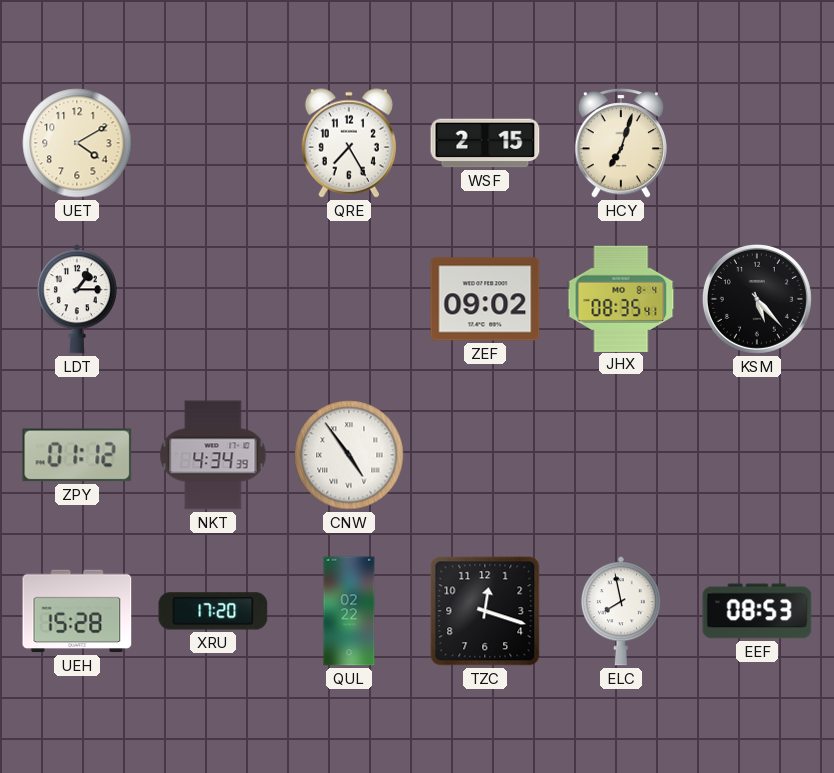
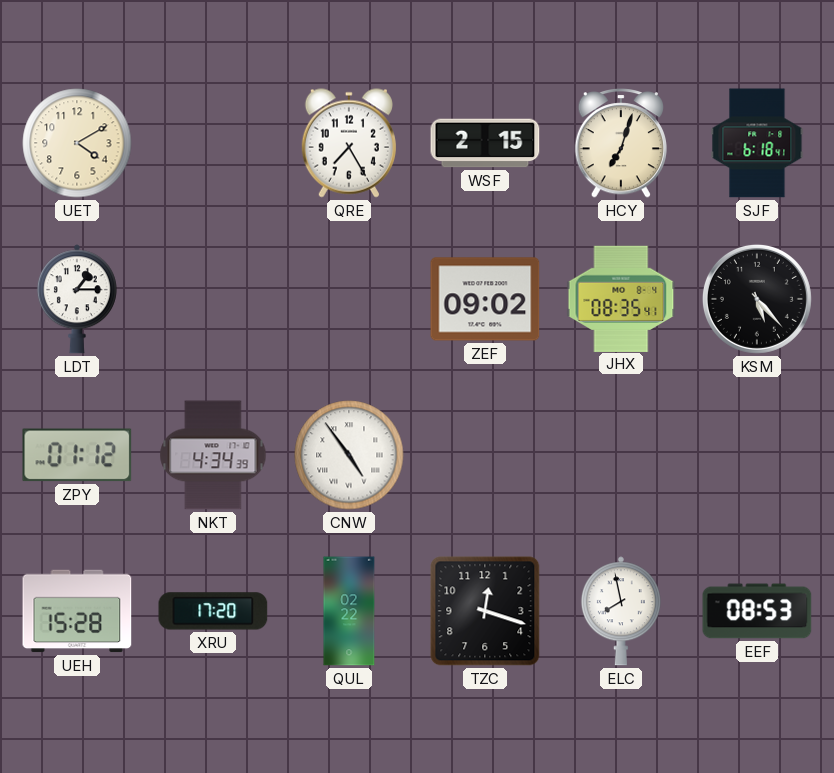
SJF: none -> 6:18 (757, 143)
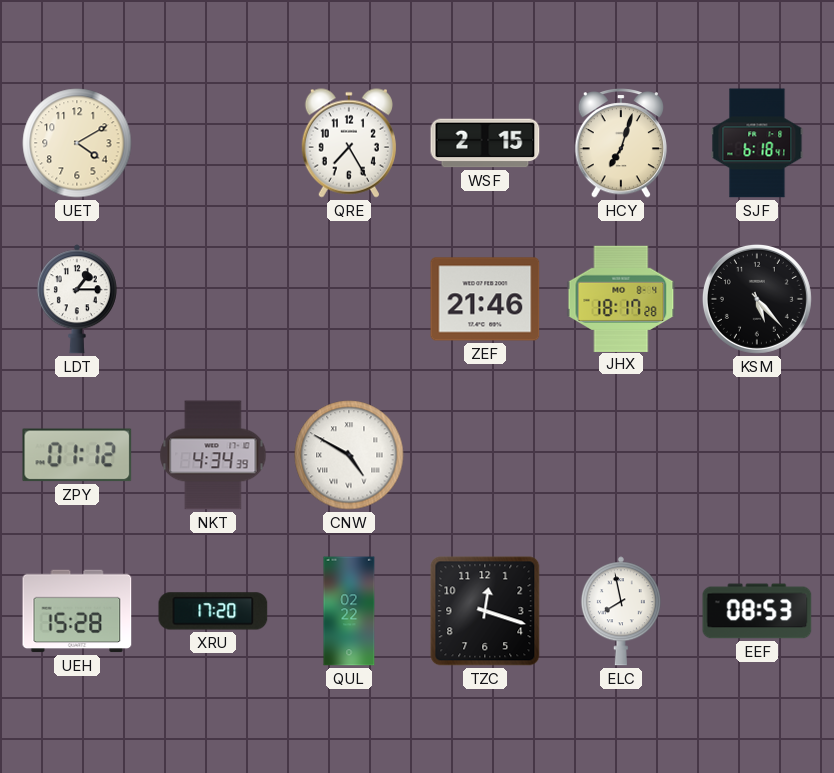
ZEF: 09:02 -> 21:46 (485, 299)
JHX: 08:35 -> 18:17 (621, 298)
CNW: 4:54 -> 4:50 (349, 455)
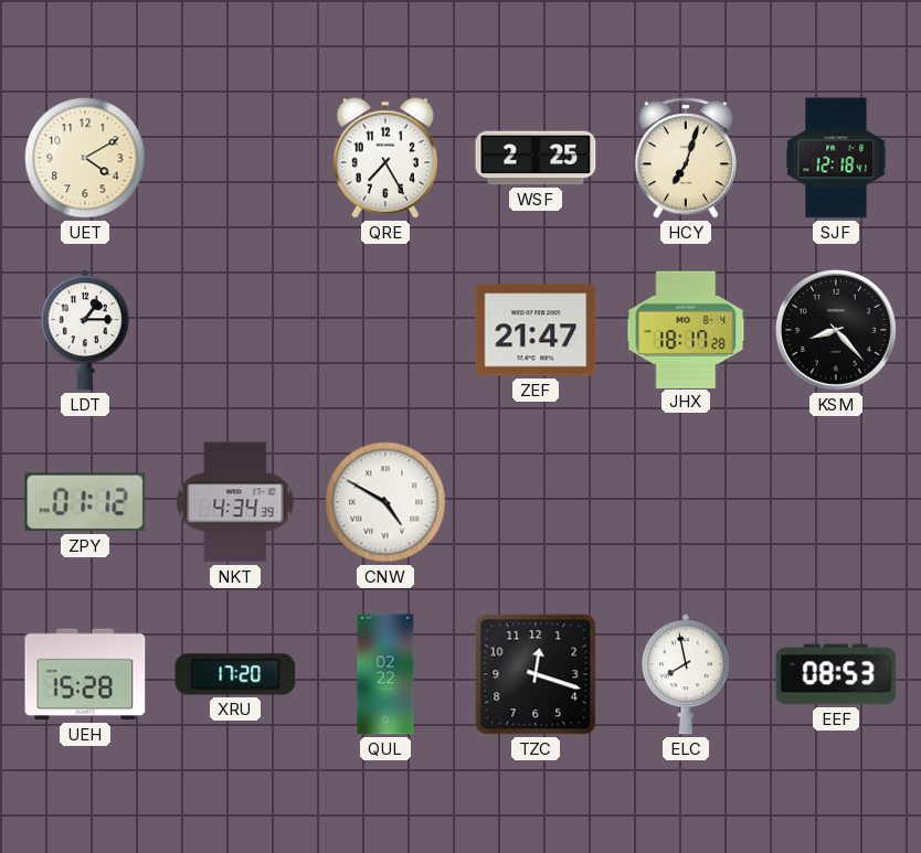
WSF: 2:15 -> 2:25 (536, 158)
SJF: 6:18 -> 12:18 (836, 158)
ZEF: 21:46 -> 21:47 (536, 330)
KSM: 5:23 -> 8:23 (836, 330)
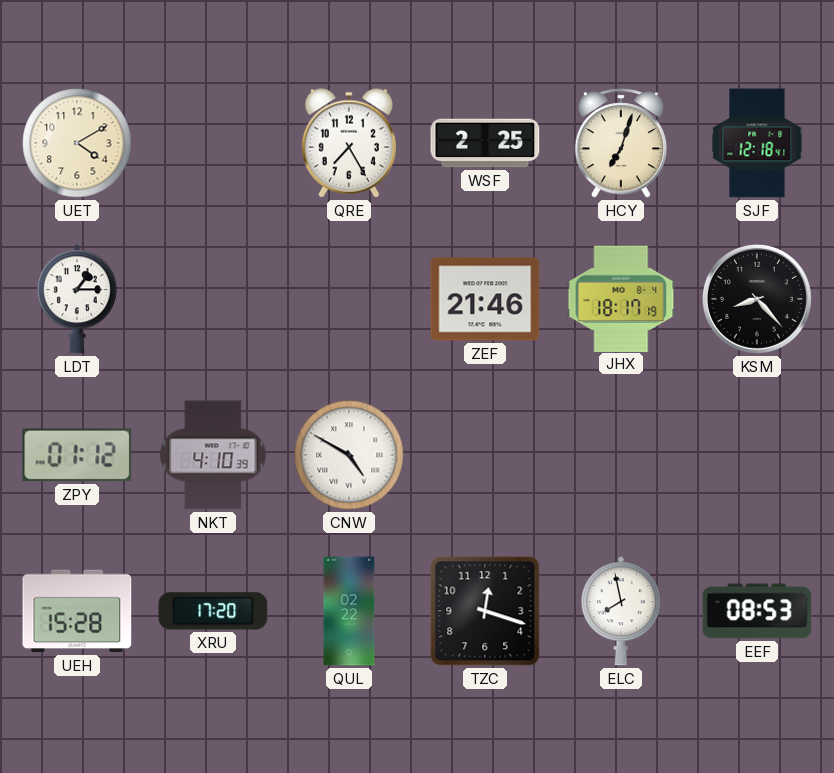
ZEF: 21:47 -> 21:46 (485, 299)
JHX: 18:17:28 -> 18:17:19 (621, 298)
NKT: 4:34 -> 4:10 (213, 455)
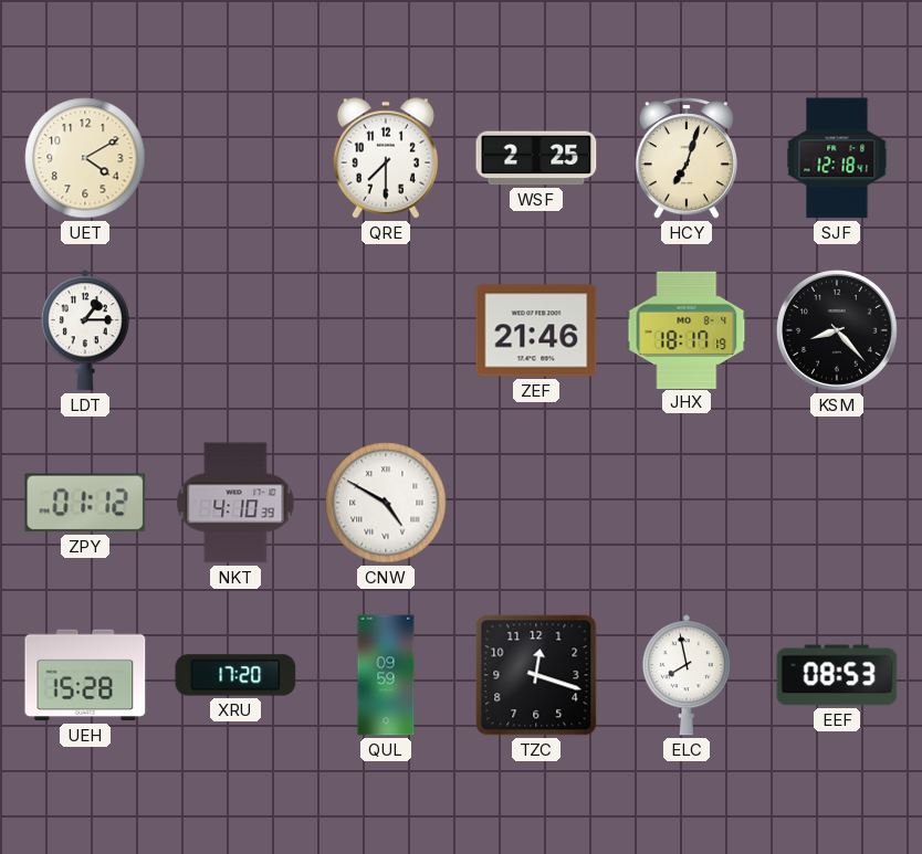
QRE: 7:25 -> 7:30 (386, 158)
QUL: 02:22 -> 09:59 (386, 675)
